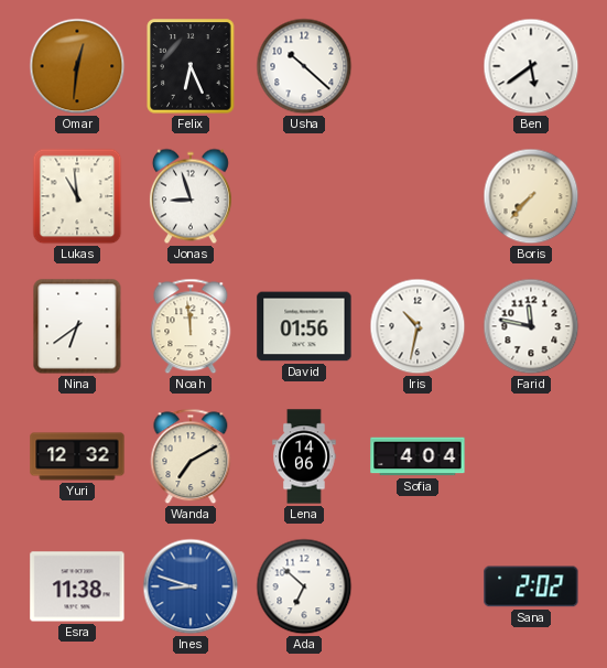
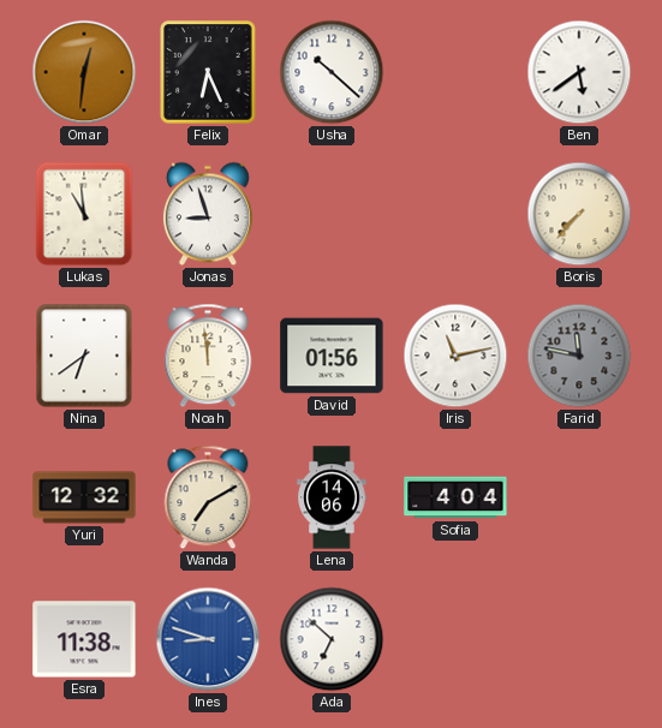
Iris: 10:32 -> 11:13 (455, 356)
Farid dial: white -> grey (579, 356)
Sana: 2:02 -> none (531, 586)
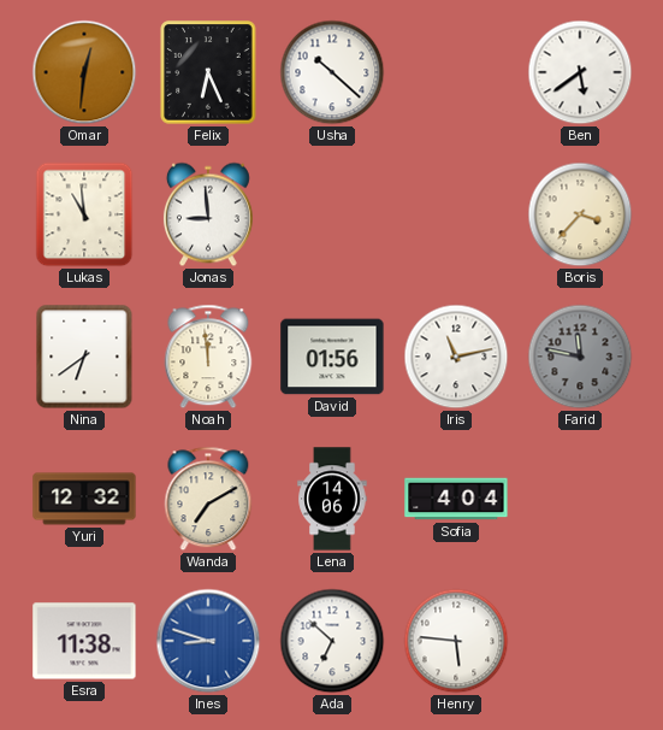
Jonas: 8:57 -> 8:59 (208, 214)
Boris: 7:37 -> 3:37 (580, 214)
Henry: none -> 5:46 (456, 641)
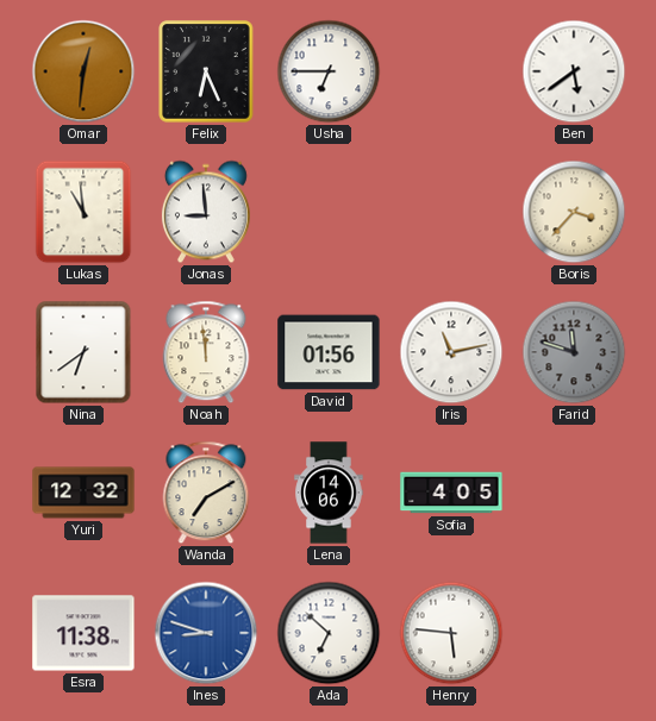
Usha: 10:22 -> 6:45 (329, 71)
Farid: 11:47 -> 11:48 (574, 352)
Sofia: 4:04 -> 4:05 (451, 493)
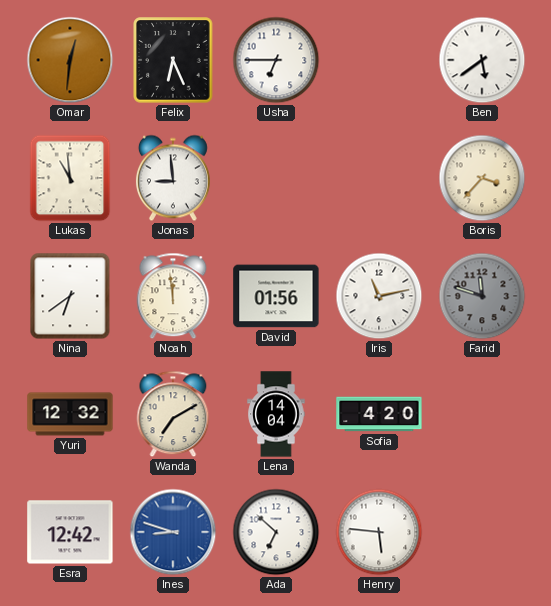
Lena: 14:06 -> 14:04 (276, 414)
Sofia: 4:05 -> 4:20 (379, 414)
Esra: 11:38 -> 12:42 (70, 532)
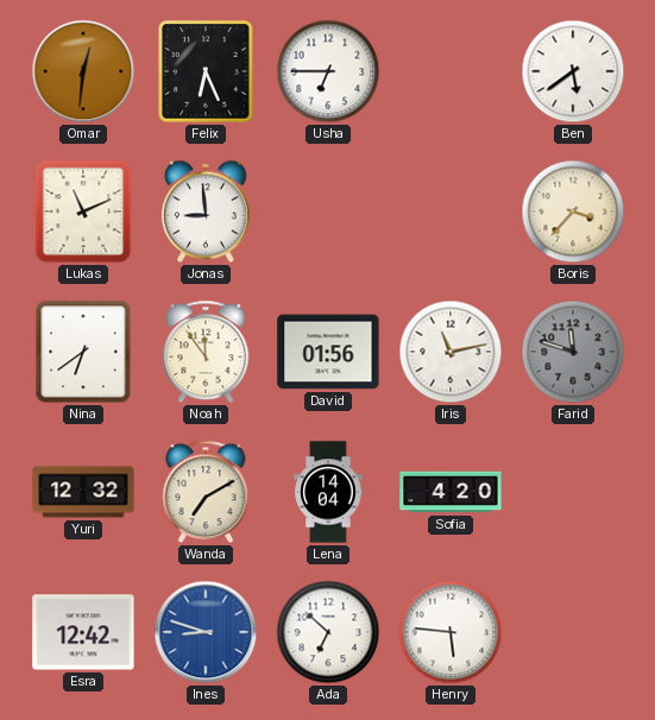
Lukas: 10:59 -> 11:11 (83, 211)
Noah: 11:59 -> 11:54 (206, 352)
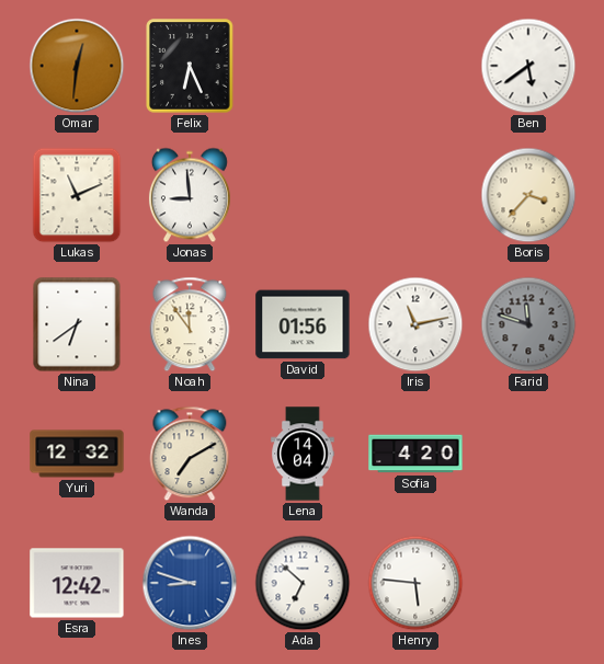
Usha: 6:45 -> none (328, 71)
